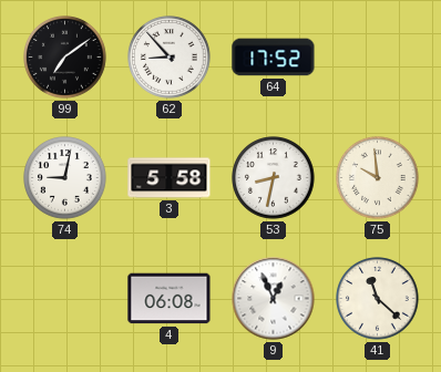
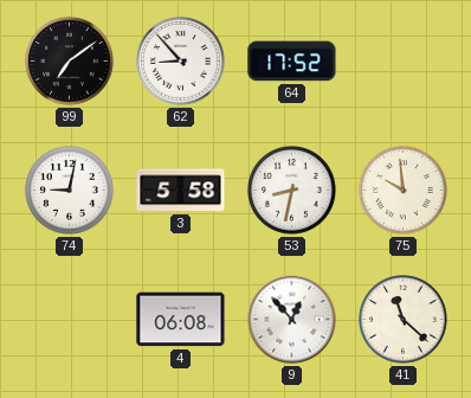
9: 12:56 -> 12:53 (292, 320)
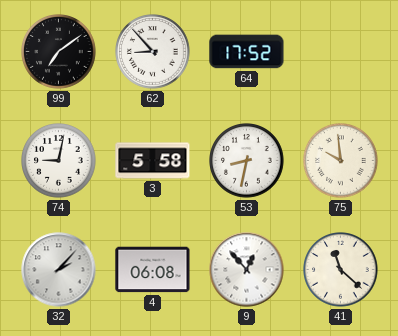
32: none -> 2:07 (59, 270)
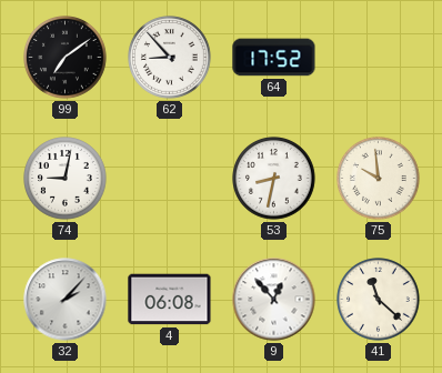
3: 5:58 -> none (153, 161)
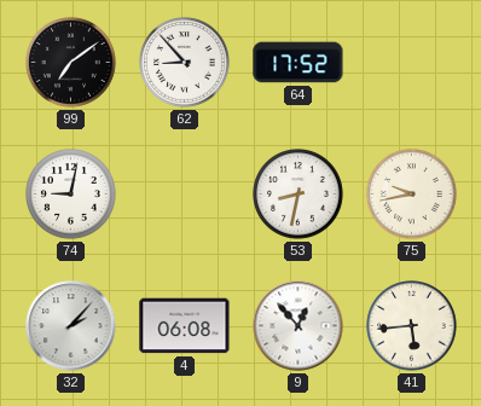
75: 9:59 -> 9:43 (412, 195)
41: 11:22 -> 5:44 (412, 326)
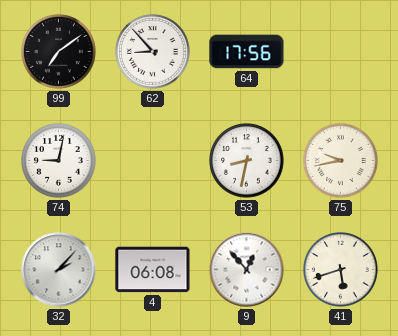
64: 17:52 -> 17:56 (247, 52)
41: 5:44 -> 5:42 (341, 270)
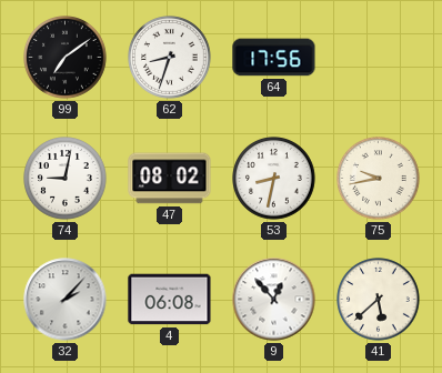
62: 8:53 -> 8:33 (170, 58)
47: none -> 08:02 (170, 179)
41: 5:42 -> 5:38 (379, 300)
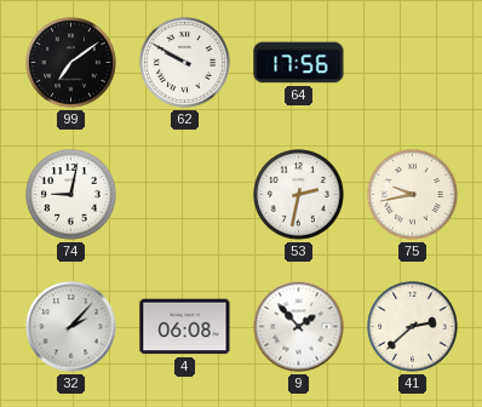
62: 8:33 -> 9:50 (185, 63)
47: 08:02 -> none (170, 179)
53: 8:32 -> 2:32 (299, 195)
9: 12:53 -> 1:53 (299, 327)
41: 5:38 -> 2:38 (413, 327)
